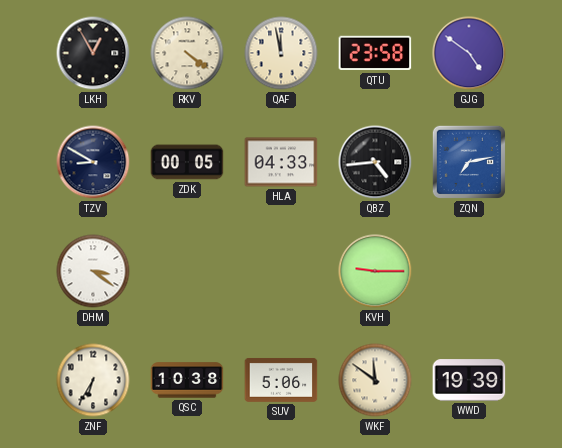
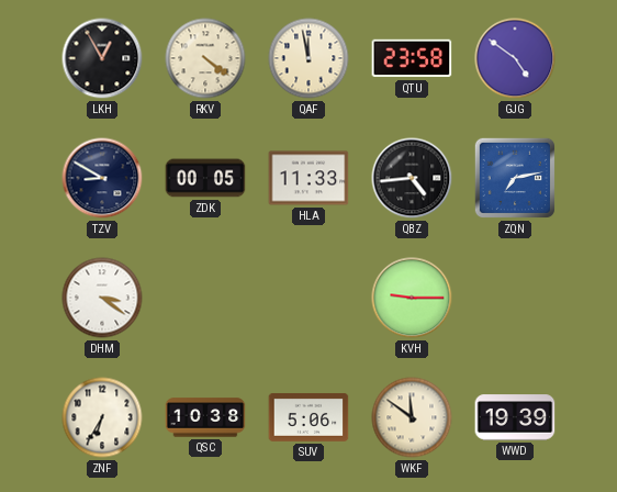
HLA: 04:33 -> 11:33 (308, 178)
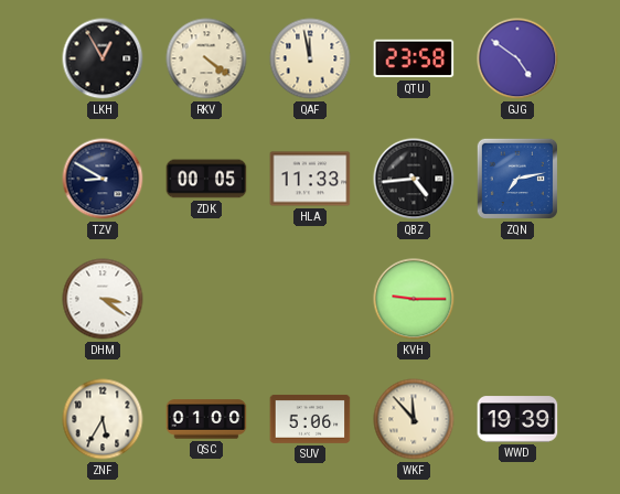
ZNF: 6:35 -> 5:35 (103, 419)
QSC: 10:38 -> 01:00 (206, 419)
WKF: 11:51 -> 11:53 (414, 419)
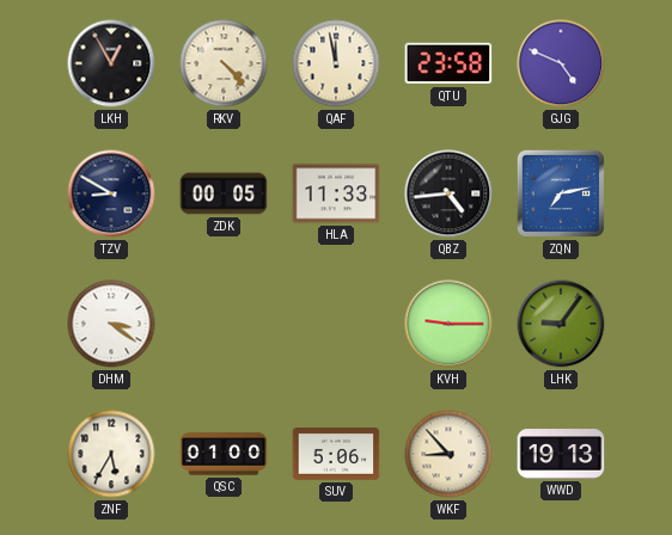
RKV: 4:21 -> 4:23 (224, 63)
GJG: 4:51 -> 4:49 (561, 63)
LHK: none -> 9:06 (561, 324)
WKF: 11:53 -> 8:53 (448, 454)
WWD: 19:39 -> 19:13 (561, 454)
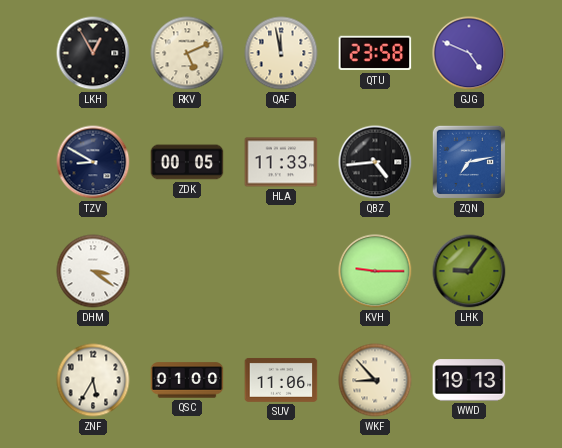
RKV: 4:23 -> 5:11 (187, 53)
SUV: 5:06 -> 11:06 (281, 380)
